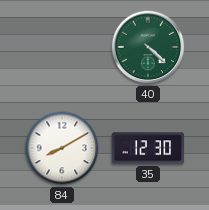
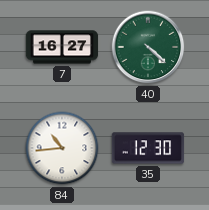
7: none -> 16:27 (62, 47)
84: 8:10 -> 10:44 (62, 148)
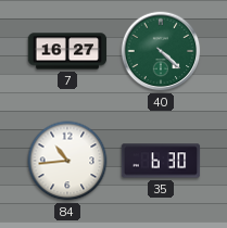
35: 12:30 -> 6:30 (161, 161)
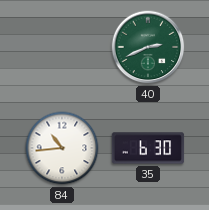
7: 16:27 -> none (67, 51)
40: 4:22 -> 2:41 (148, 47)
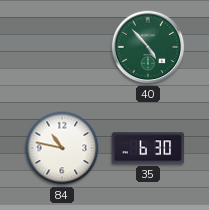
40: 2:41 -> 4:53 (148, 47)
84: 10:44 -> 10:47 (62, 148)
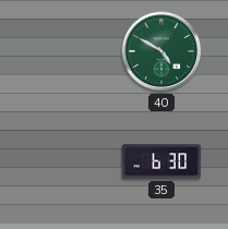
40: 4:53 -> 4:50 (161, 51)
84: 10:47 -> none (62, 148)
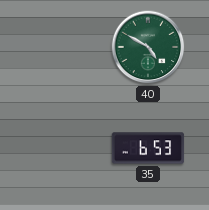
35: 6:30 -> 6:53 (148, 148)
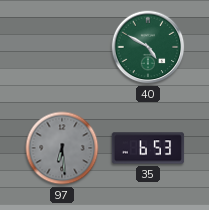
97: none -> 6:29 (62, 148)
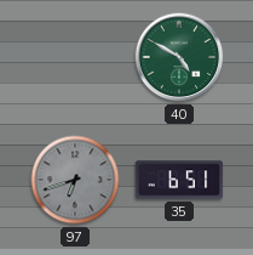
97: 6:29 -> 6:42 (75, 180)
35: 6:53 -> 6:51 (179, 180)
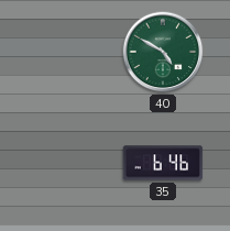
97: 6:42 -> none (75, 180)
35: 6:51 -> 6:46 (163, 163)
